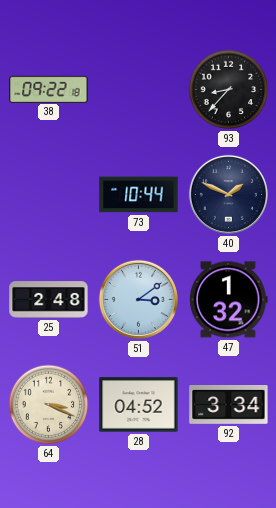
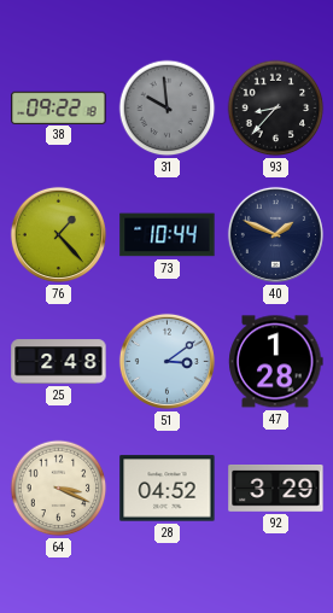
31: none -> 9:59 (168, 109)
76: none -> 1:23 (58, 234)
47: 1:32 -> 1:28 (276, 362)
92: 3:34 -> 3:29 (276, 489)
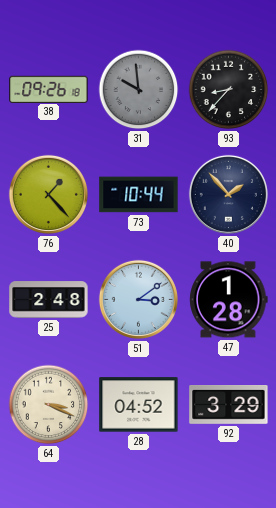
38: 09:22 -> 09:26 (49, 89)
40: 1:49 -> 1:53 (228, 194)
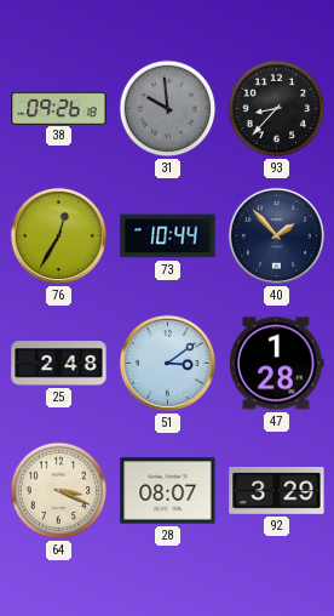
76: 1:23 -> 12:35 (58, 235)
28: 04:52 -> 08:07 (168, 491)
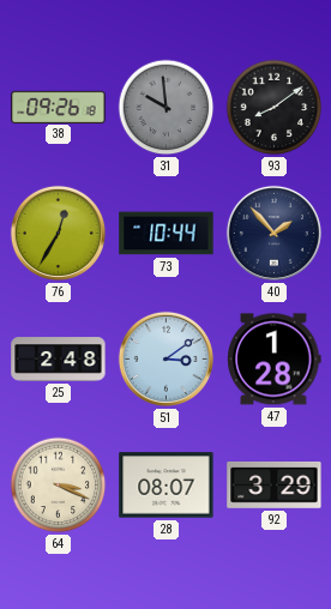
93: 8:37 -> 8:09 (275, 108)
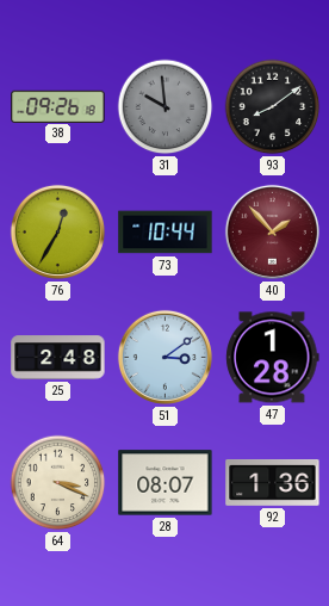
40 dial: navy -> burgundy (272, 231)
92: 3:29 -> 1:36 (273, 483)
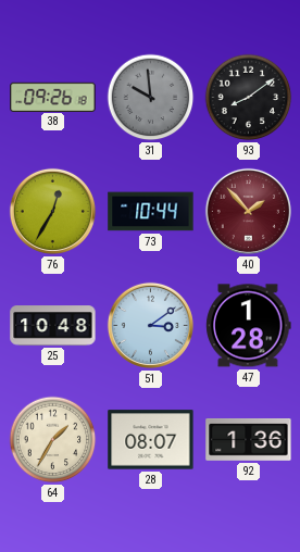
25: 2:48 -> 10:48 (53, 326)
64: 3:19 -> 1:35 (53, 440)
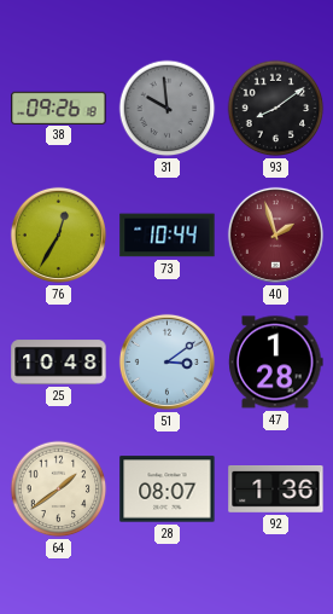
40: 1:53 -> 1:57 (275, 234)
64: 1:35 -> 1:39 (59, 490)
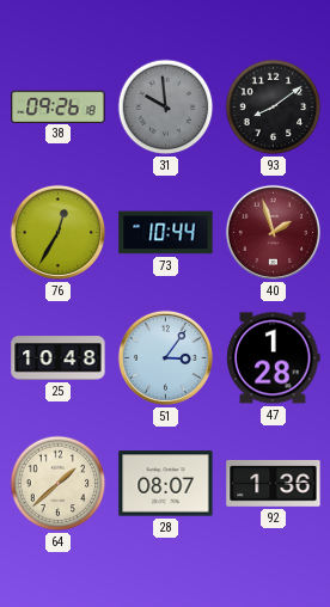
51: 3:09 -> 3:06 (165, 357)
64: 1:39 -> 1:38 (59, 484)
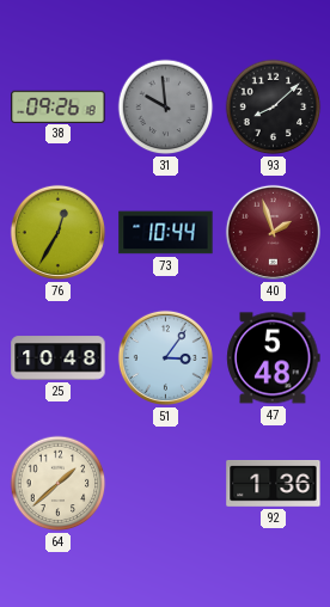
93: 8:09 -> 8:08 (274, 108)
47: 1:28 -> 5:48 (274, 358)
28: 08:07 -> none (166, 484)
